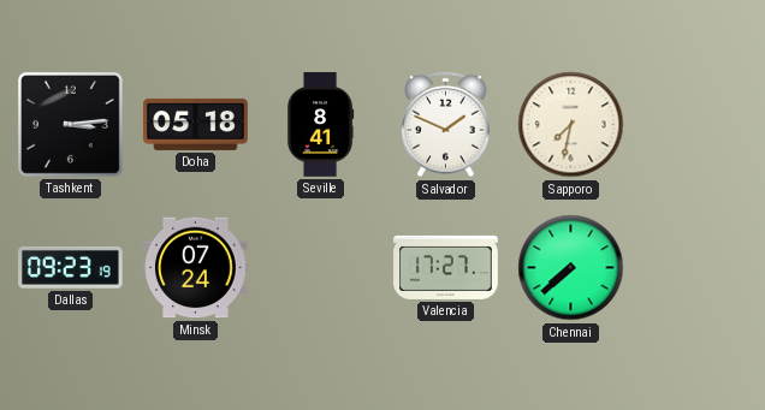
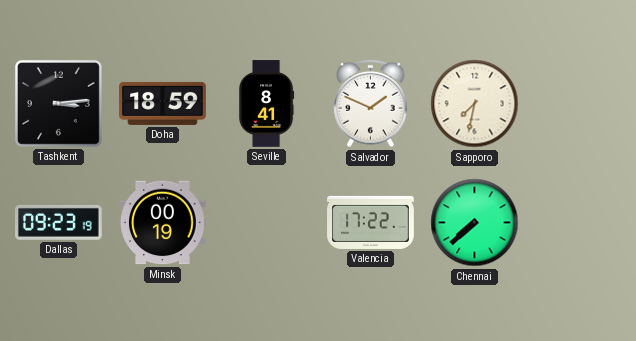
Doha: 05:18 -> 18:59 (163, 103)
Minsk: 07:24 -> 00:19 (163, 223)
Valencia: 17:27 -> 17:22 (371, 222)
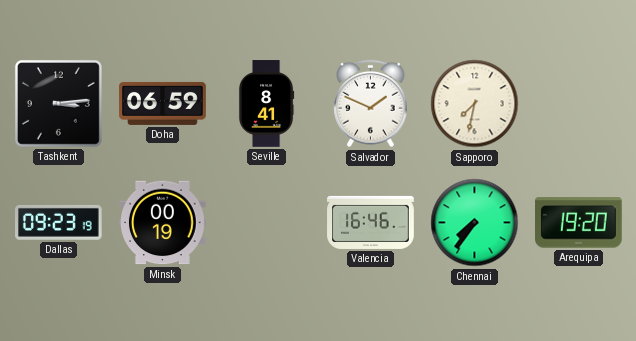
Doha: 18:59 -> 06:59 (163, 103)
Valencia: 17:22 -> 16:46 (371, 222)
Chennai: 7:38 -> 7:36 (475, 223)
Arequipa: none -> 19:20 (579, 223)
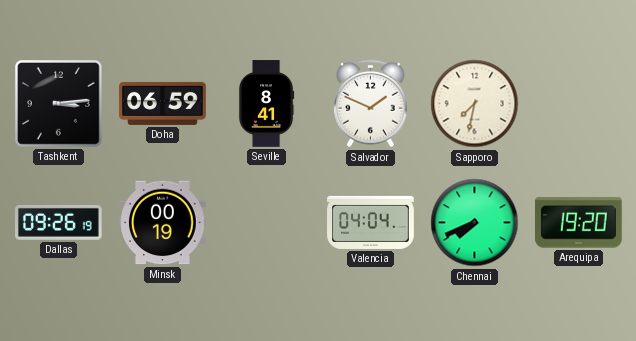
Dallas: 09:23 -> 09:26 (59, 222)
Valencia: 16:46 -> 04:04 (371, 222)
Chennai: 7:36 -> 7:41 (475, 223)
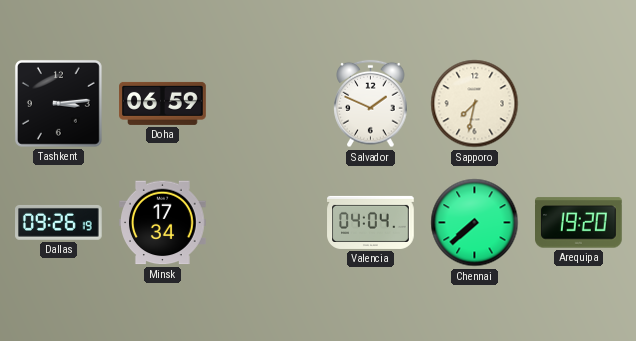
Seville: 8:41 -> none (266, 104)
Minsk: 00:19 -> 17:34 (163, 223)
Chennai: 7:41 -> 7:38 (475, 223)
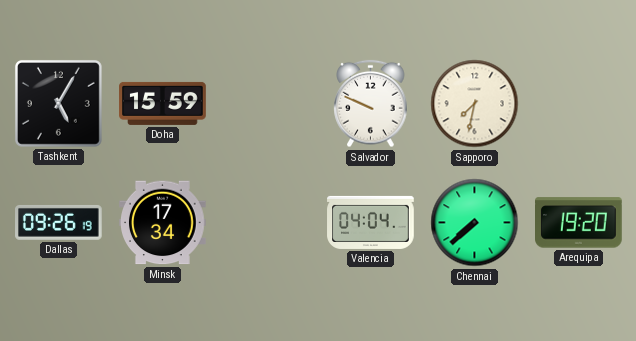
Tashkent: 3:14 -> 5:05 (58, 103)
Doha: 06:59 -> 15:59 (163, 103)
Salvador: 1:49 -> 9:49 (371, 104)
